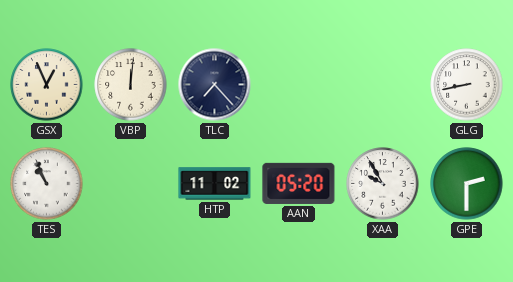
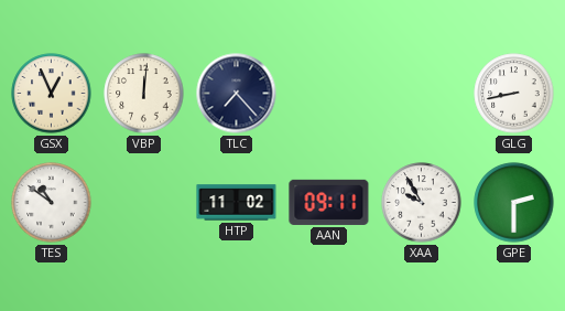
TES: 10:56 -> 10:51 (52, 203)
AAN: 05:20 -> 09:11 (329, 202)
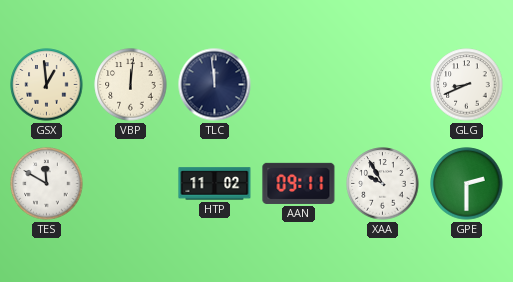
GSX: 12:56 -> 12:59 (47, 85)
TLC: 7:23 -> 11:59 (215, 85)
GLG: 8:43 -> 8:41 (467, 85)
TES: 10:51 -> 11:50 (47, 184)
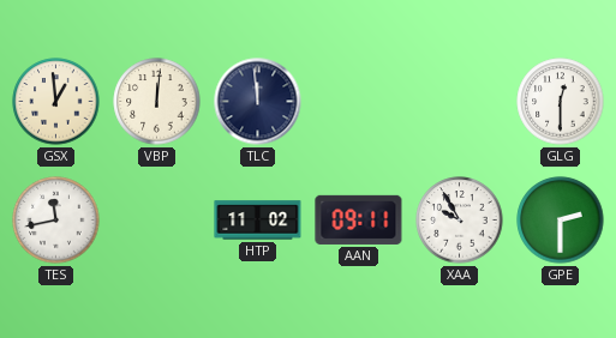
GLG: 8:41 -> 12:30 (561, 102)
TES: 11:50 -> 11:43 (56, 221)
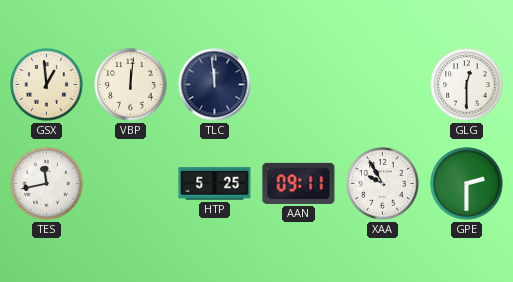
HTP: 11:02 -> 5:25 (215, 184)
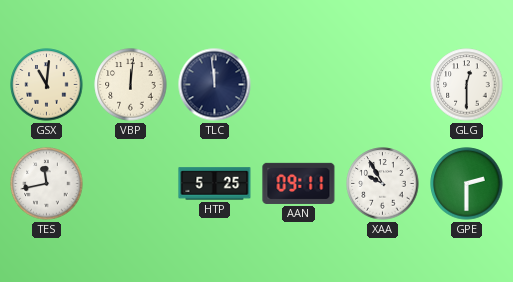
GSX: 12:59 -> 11:01 (47, 85)
